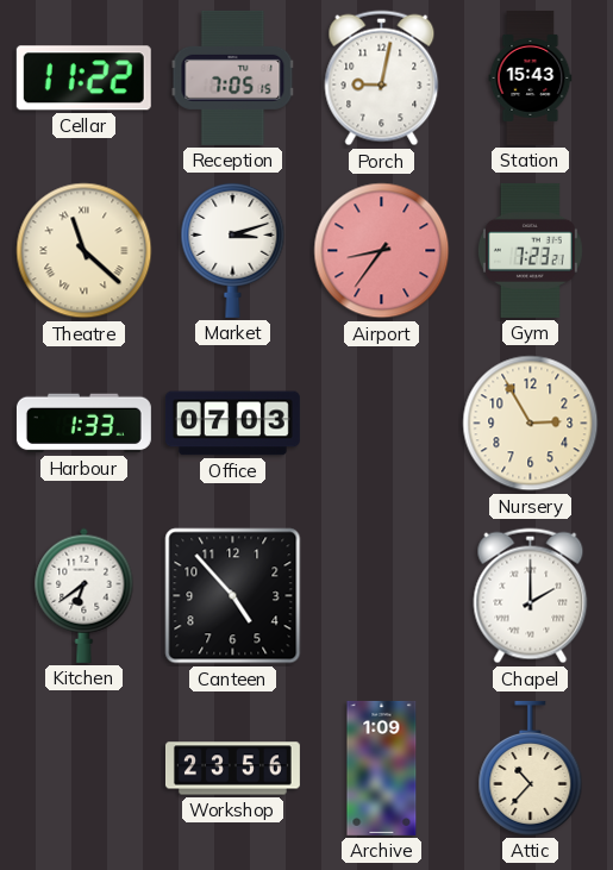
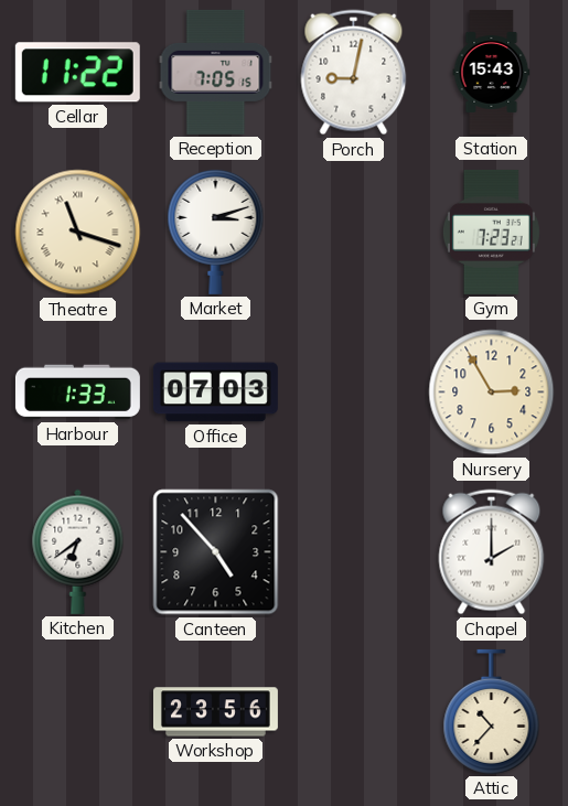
Theatre: 11:22 -> 11:18 (78, 233)
Airport: 8:36 -> none (382, 251)
Archive: 1:09 -> none (382, 768)
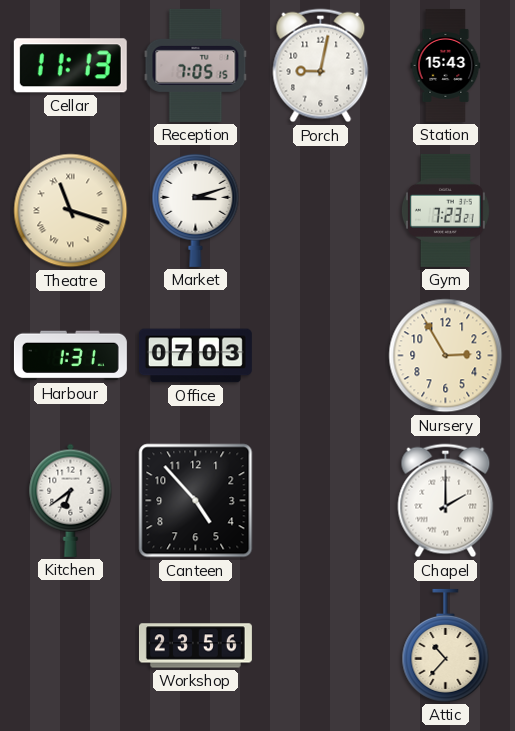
Cellar: 11:22 -> 11:13 (70, 66)
Harbour: 1:33 -> 1:31 (70, 356)
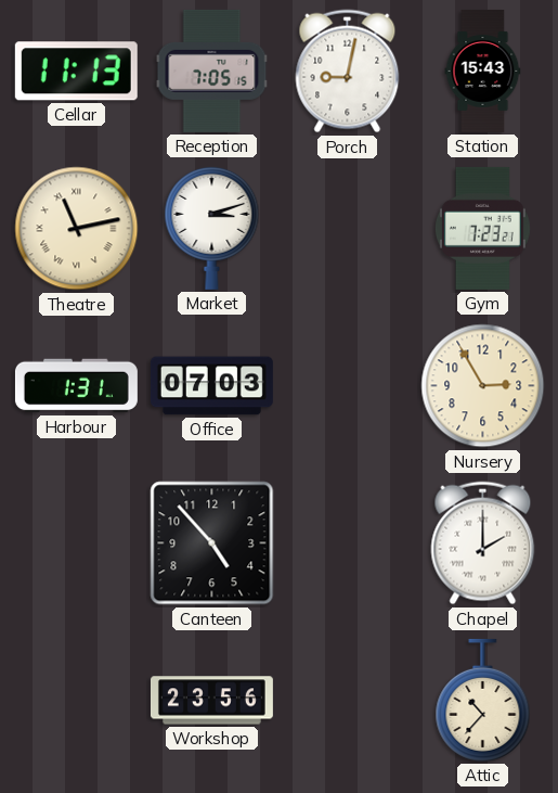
Theatre: 11:18 -> 11:13 (77, 229)
Kitchen: 6:39 -> none (71, 500)
